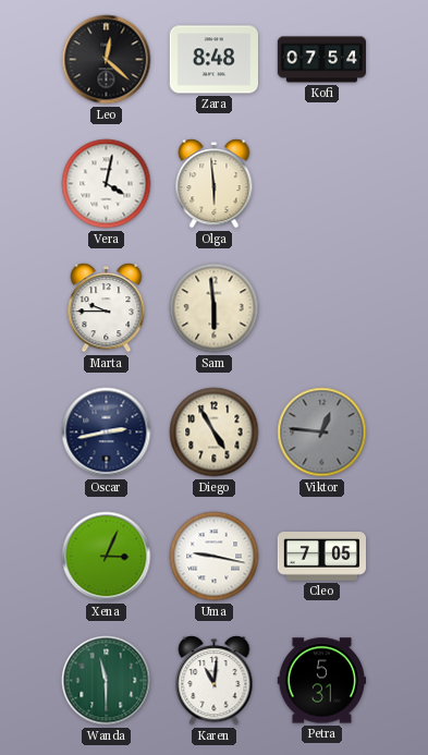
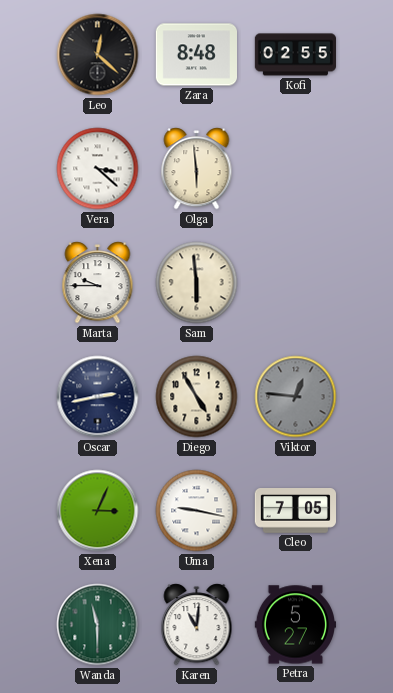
Kofi: 07:54 -> 02:55 (295, 55)
Vera: 4:02 -> 3:22 (98, 169)
Petra: 5:31 -> 5:27 (295, 625)
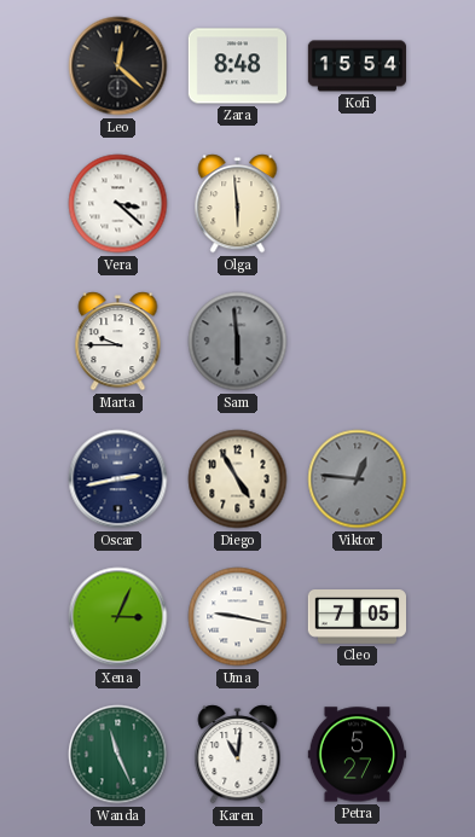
Kofi: 02:55 -> 15:54 (357, 66)
Sam dial: cream -> grey (238, 342)
Wanda: 11:30 -> 11:26 (118, 755)
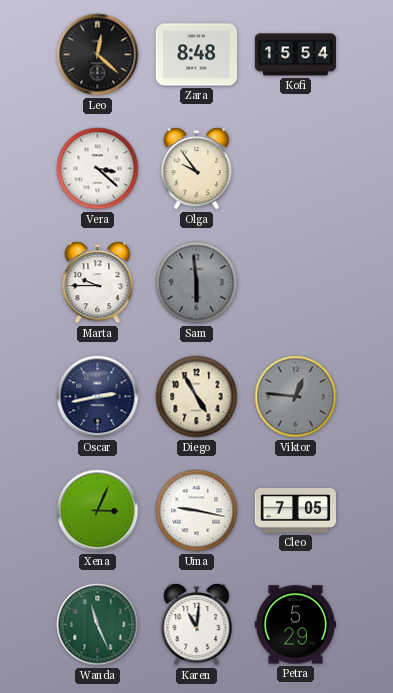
Olga: 5:59 -> 9:54 (197, 169)
Petra: 5:27 -> 5:29 (295, 625)
